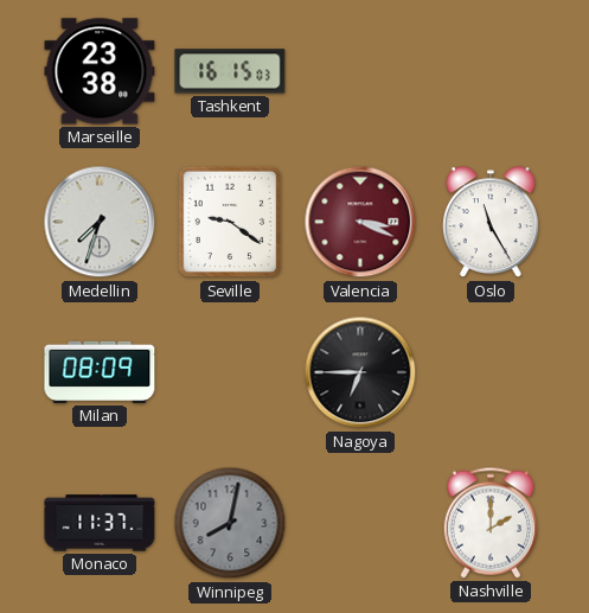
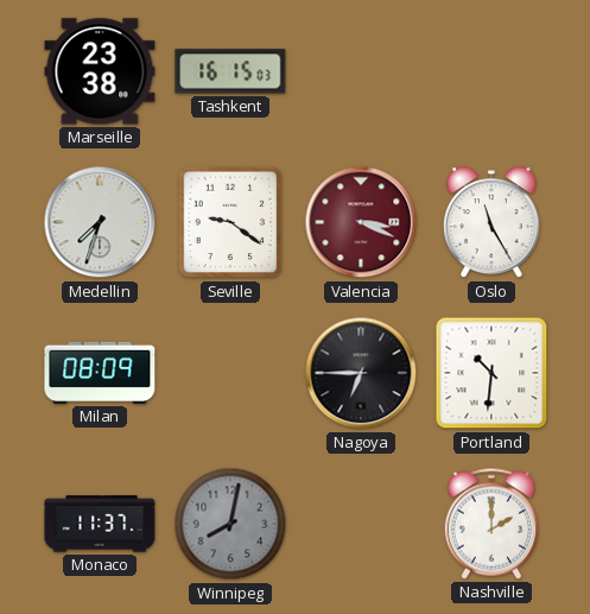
Portland: none -> 10:31 (491, 373)
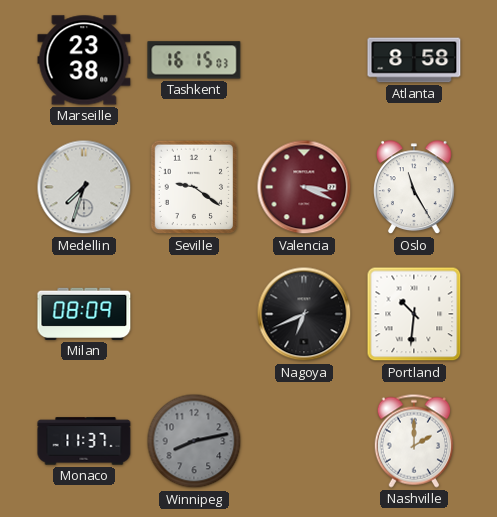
Atlanta: none -> 8:58 (414, 60)
Nagoya: 6:45 -> 6:41 (304, 314)
Winnipeg: 8:02 -> 8:13 (194, 441)
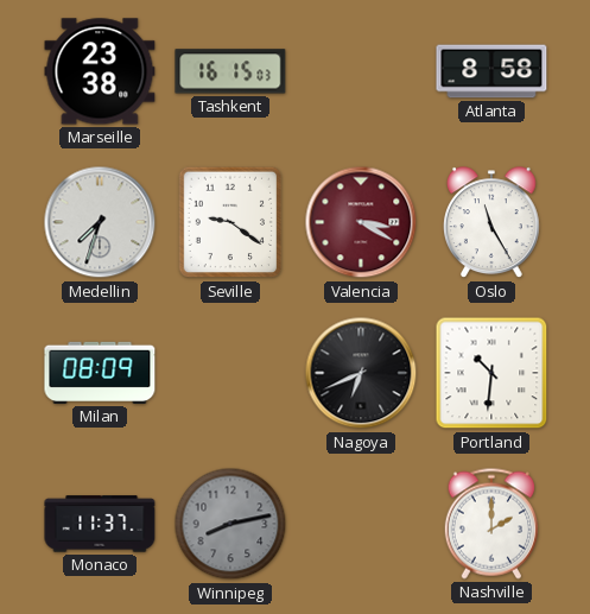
Valencia: 3:19 -> 3:20 (361, 222)
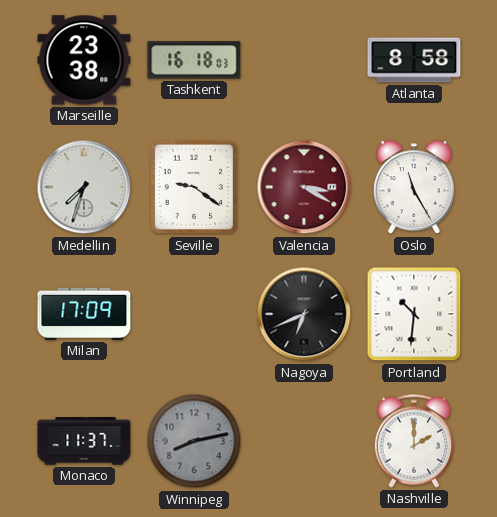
Tashkent: 16:15 -> 16:18 (194, 60)
Milan: 08:09 -> 17:09 (84, 314)
